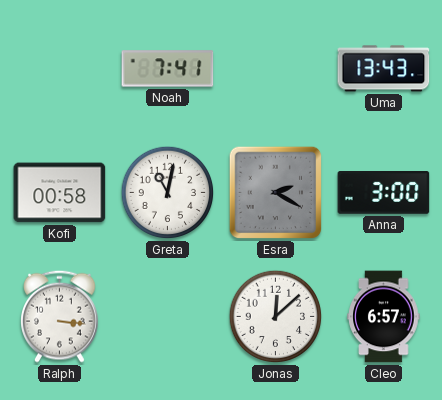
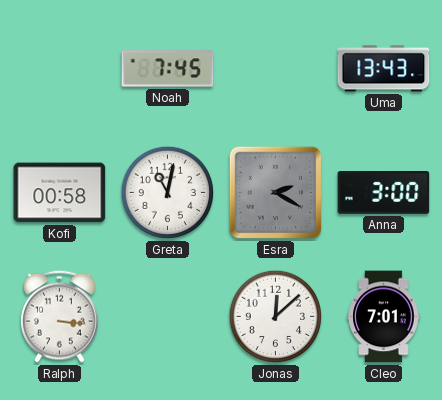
Noah: 7:41 -> 7:45 (168, 69)
Cleo: 6:57 -> 7:01 (384, 317)
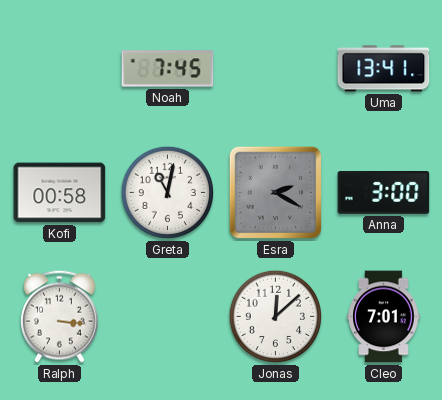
Uma: 13:43 -> 13:41 (384, 69)
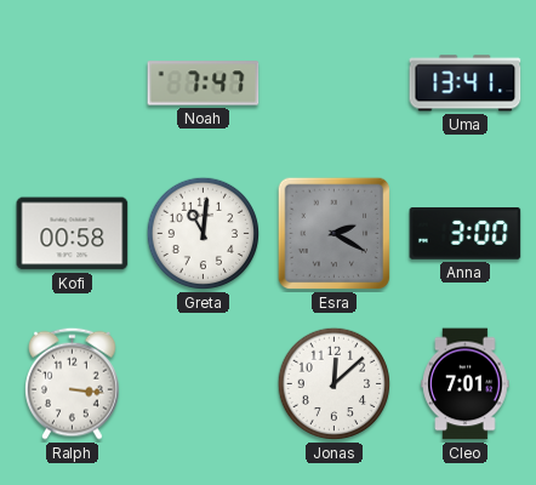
Noah: 7:45 -> 7:47 (204, 84)
Greta: 11:02 -> 11:01 (204, 234)
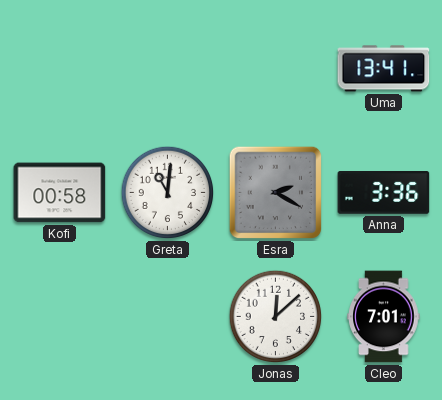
Noah: 7:47 -> none (204, 84)
Anna: 3:00 -> 3:36 (384, 193)
Ralph: 3:16 -> none (73, 383)
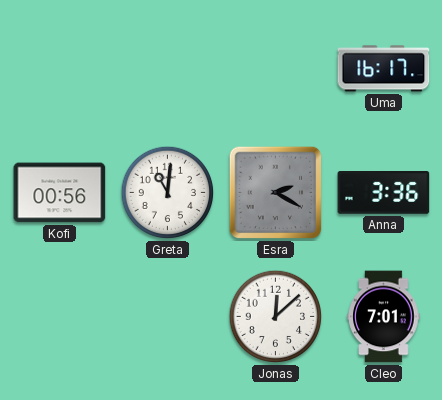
Uma: 13:41 -> 16:17 (384, 69)
Kofi: 00:58 -> 00:56 (60, 193)
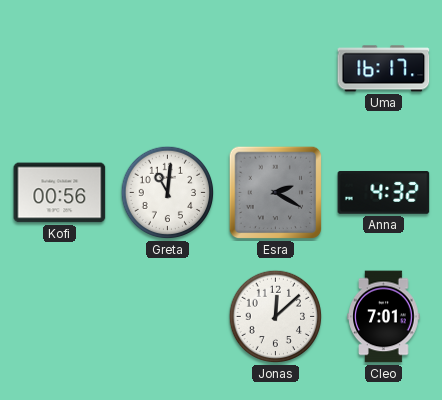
Anna: 3:36 -> 4:32 (384, 193)
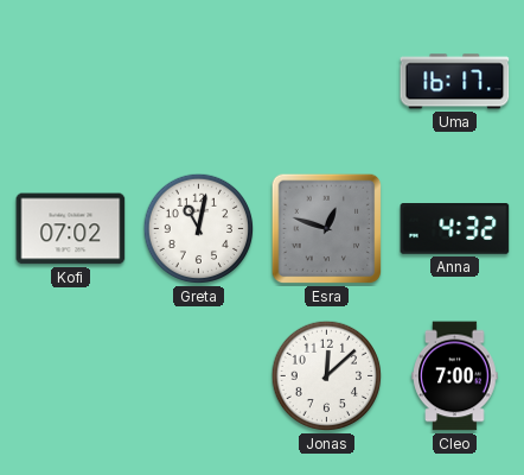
Kofi: 00:56 -> 07:02 (71, 229)
Greta: 11:01 -> 11:02 (199, 229)
Esra: 2:20 -> 12:48 (327, 229)
Cleo: 7:01 -> 7:00 (455, 376)
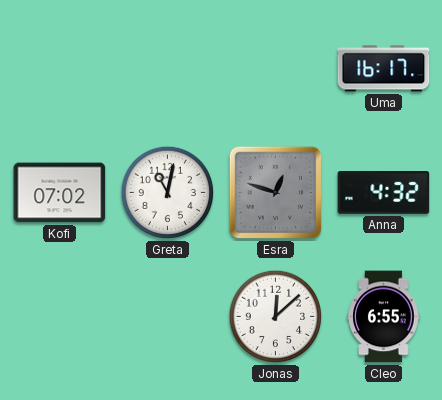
Cleo: 7:00 -> 6:55 (384, 317)
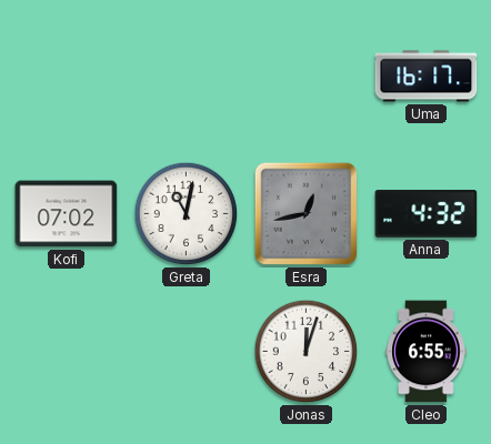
Esra: 12:48 -> 12:43 (307, 214)
Jonas: 12:08 -> 12:03 (307, 352)
